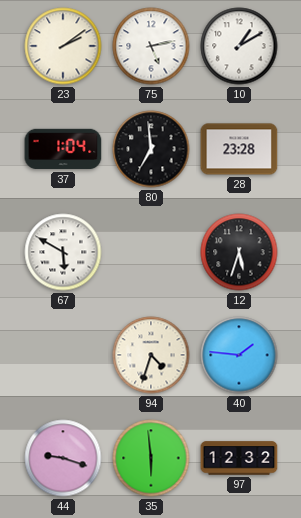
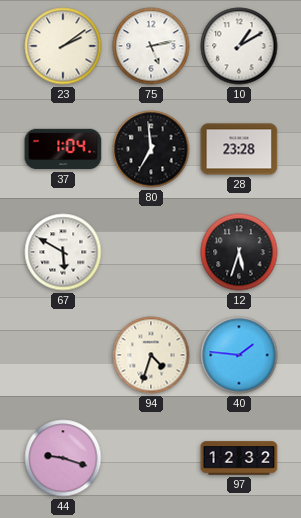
35: 5:59 -> none (151, 458)
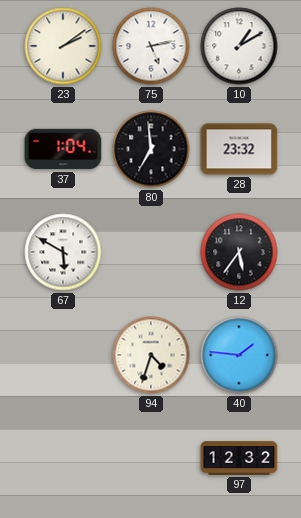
28: 23:28 -> 23:32 (239, 149)
12: 5:33 -> 5:36 (239, 252)
44: 9:18 -> none (63, 458)
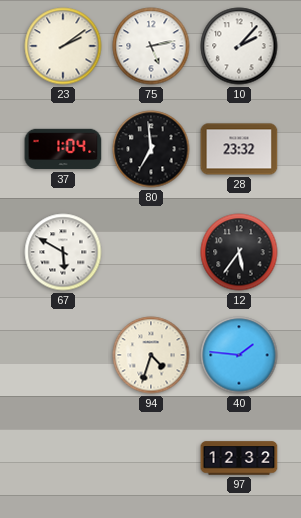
10: 1:10 -> 2:07 (239, 46)
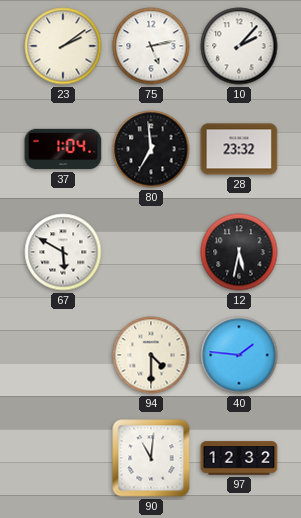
12: 5:36 -> 5:32 (239, 252)
94: 4:33 -> 4:30 (151, 355)
90: none -> 11:01 (151, 458)
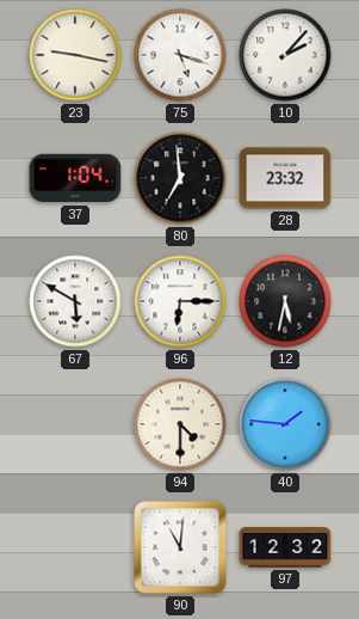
23: 2:09 -> 9:17 (75, 55)
75: 5:13 -> 5:18 (180, 55)
96: none -> 6:15 (180, 301)
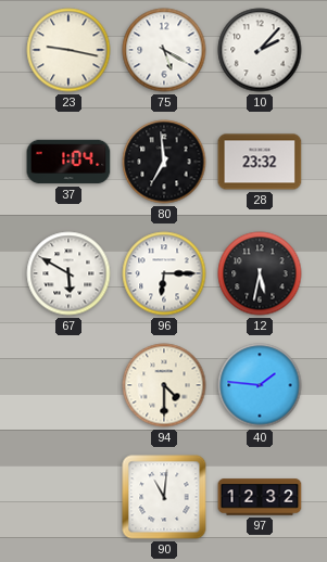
75: 5:18 -> 5:20 (164, 50)
